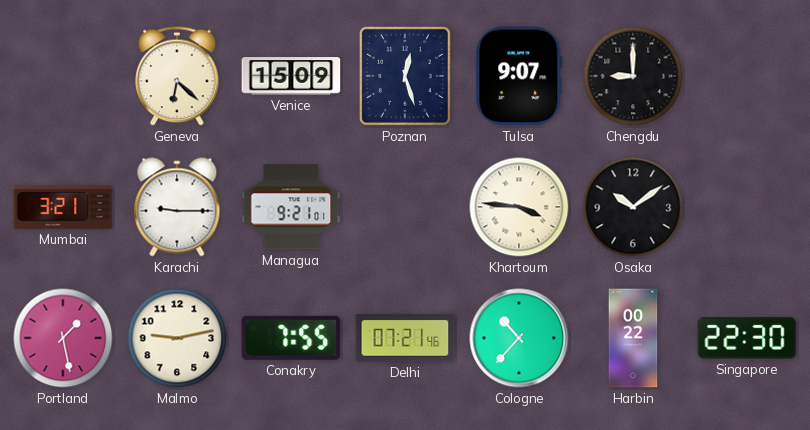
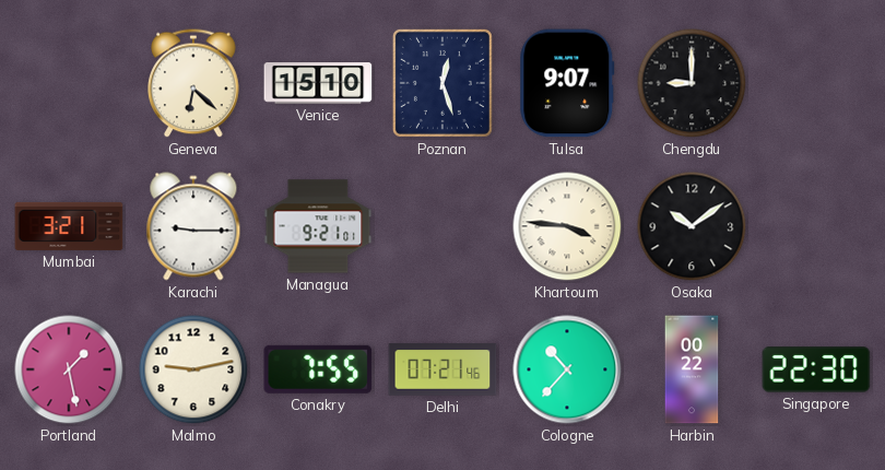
Venice: 15:09 -> 15:10 (318, 83)
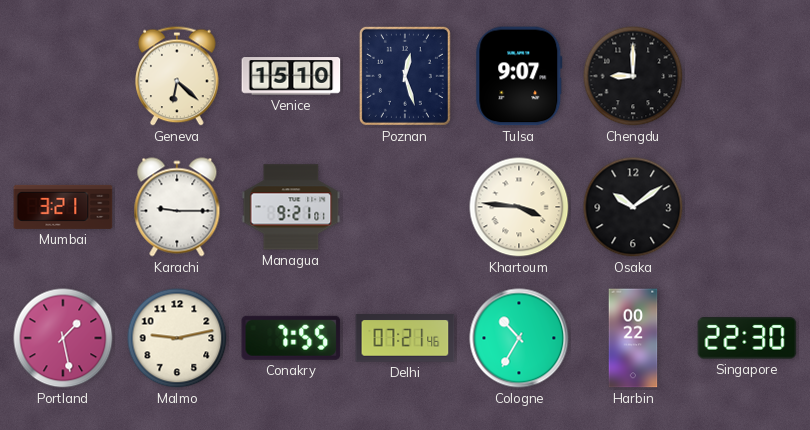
Cologne: 10:37 -> 10:35 (519, 338)
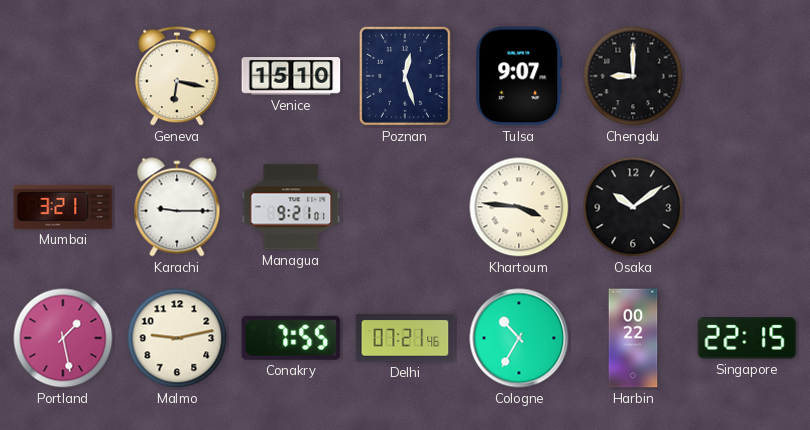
Geneva: 6:22 -> 6:17 (177, 76)
Singapore: 22:30 -> 22:15 (747, 338)
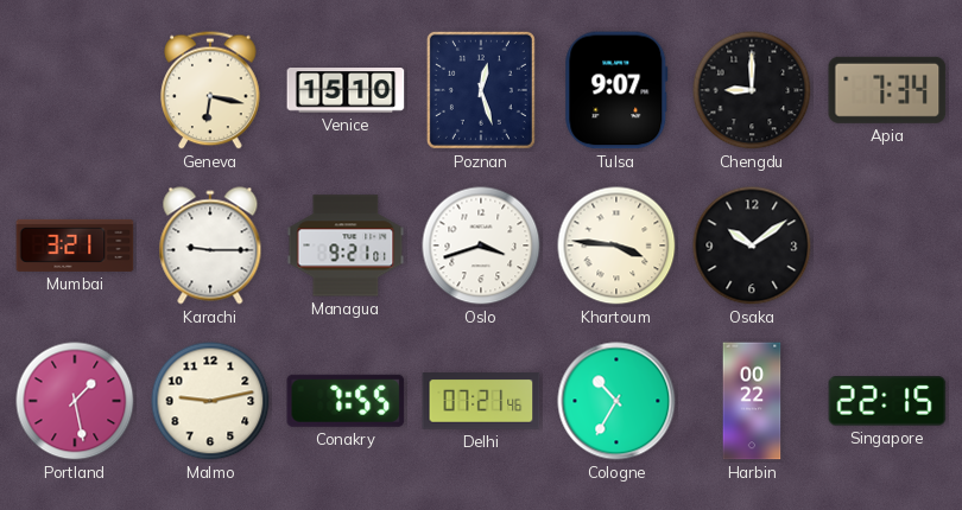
Apia: none -> 7:34 (887, 90)
Oslo: none -> 3:42 (481, 246)
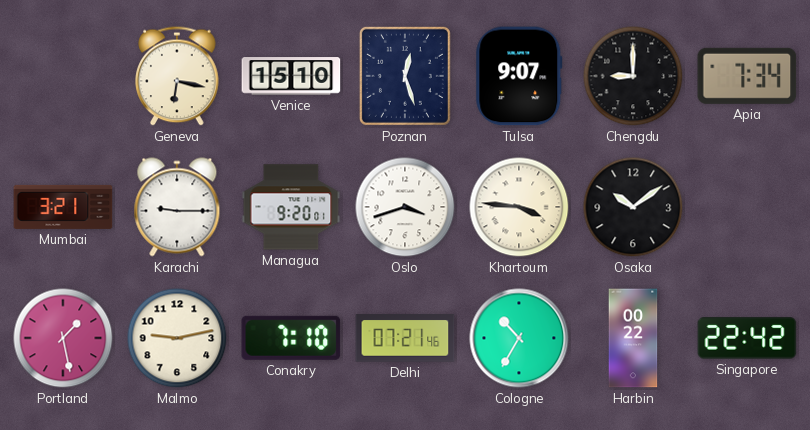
Managua: 9:21 -> 9:20 (291, 207)
Conakry: 7:55 -> 7:10 (291, 338)
Singapore: 22:15 -> 22:42 (747, 338)
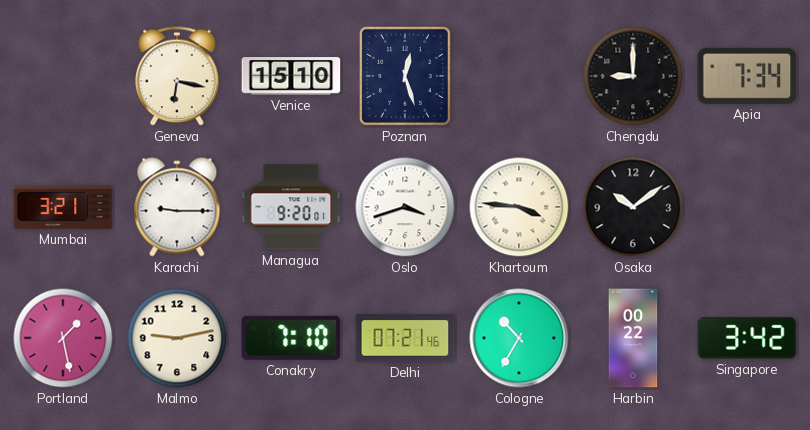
Tulsa: 9:07 -> none (519, 76)
Singapore: 22:42 -> 3:42 (747, 338)
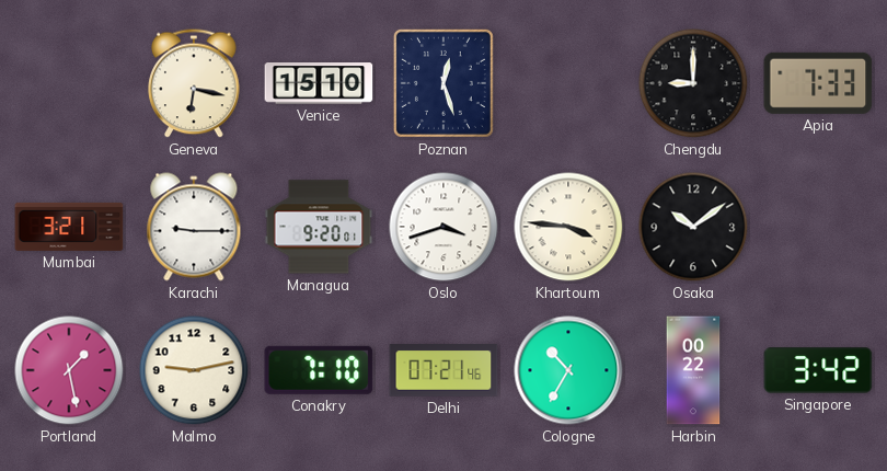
Apia: 7:34 -> 7:33 (818, 83)
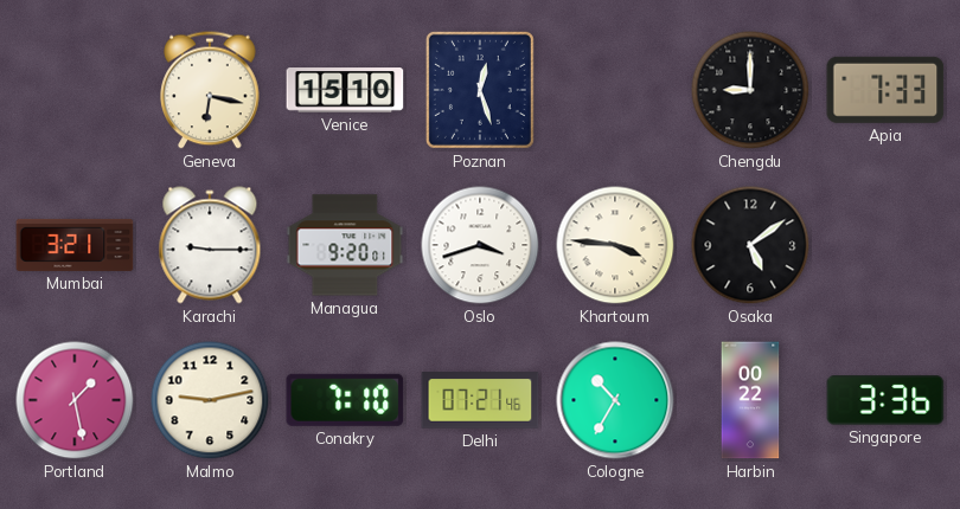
Osaka: 10:09 -> 5:09 (750, 245)
Singapore: 3:42 -> 3:36 (885, 400)
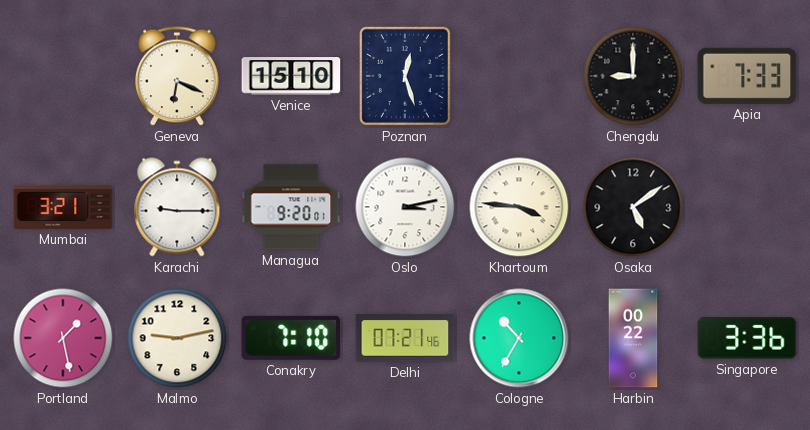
Geneva: 6:17 -> 6:19 (177, 76)
Oslo: 3:42 -> 3:13 (405, 207)
